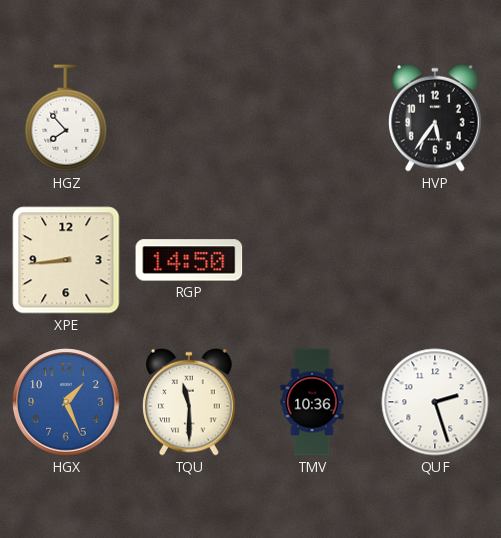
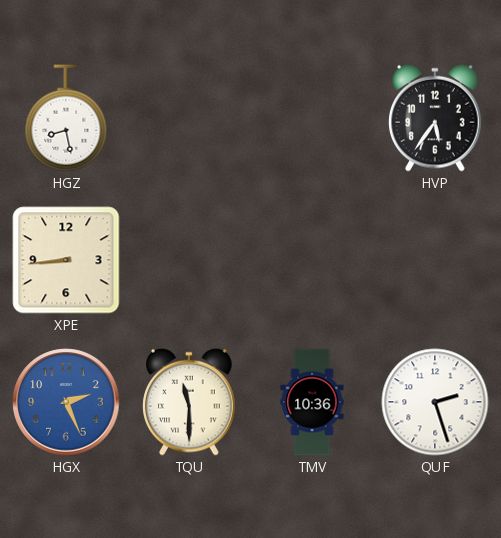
HGZ: 7:53 -> 8:28 (66, 118)
RGP: 14:50 -> none (189, 260)
HGX: 1:26 -> 2:26 (66, 402)
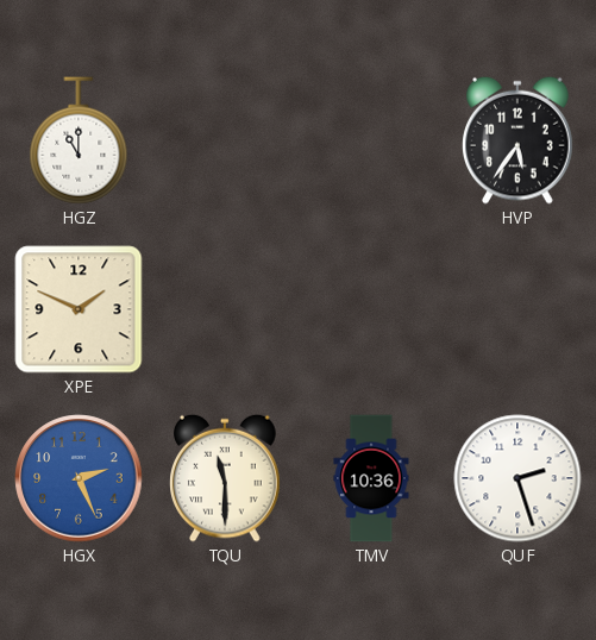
HGZ: 8:28 -> 11:00 (79, 140)
XPE: 8:44 -> 1:49 (79, 309)
